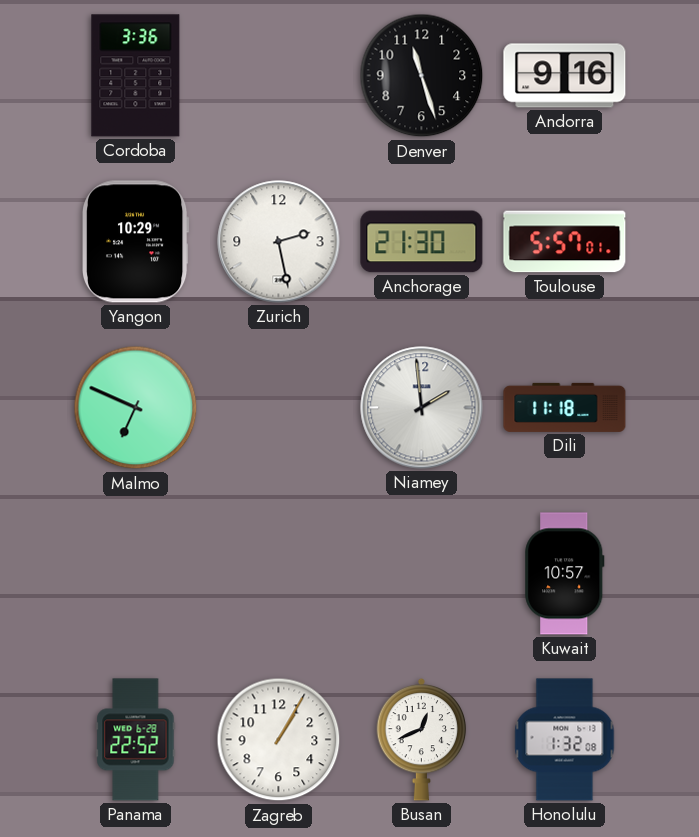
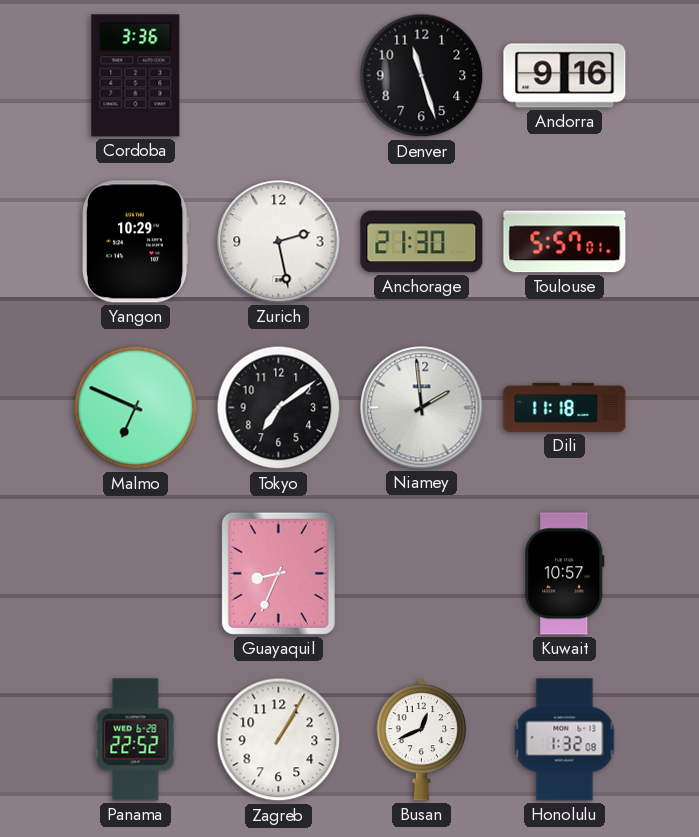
Tokyo: none -> 7:09 (279, 408)
Guayaquil: none -> 8:34 (278, 573)
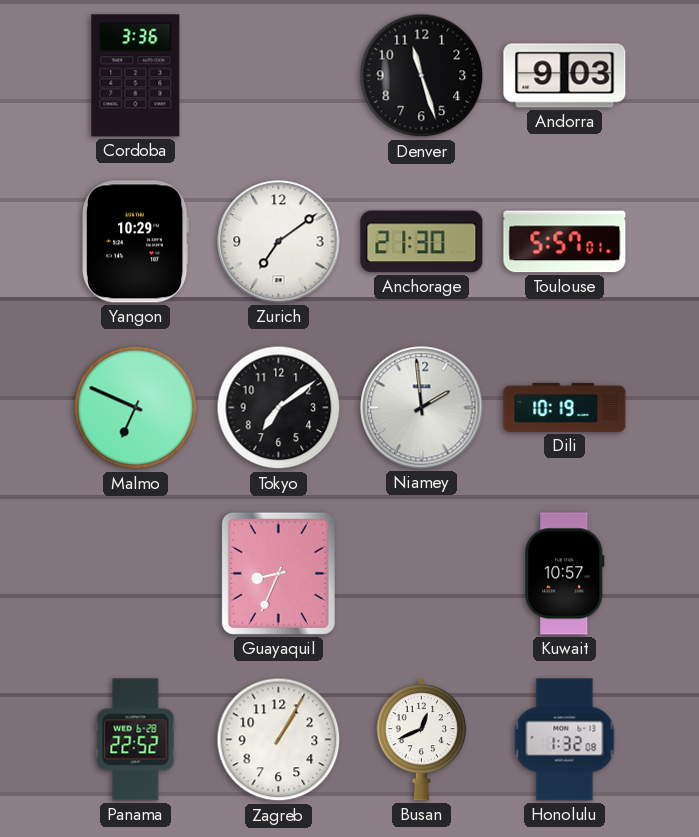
Andorra: 9:16 -> 9:03 (565, 76)
Zurich: 2:28 -> 7:09 (279, 242)
Dili: 11:18 -> 10:19 (565, 407)
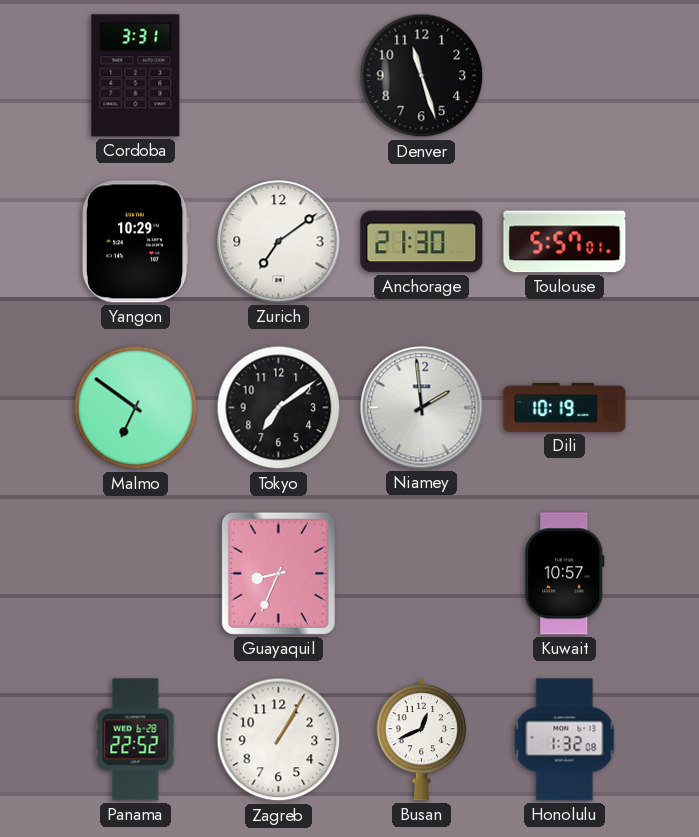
Cordoba: 3:36 -> 3:31 (136, 76)
Andorra: 9:03 -> none (565, 76)
Malmo: 6:49 -> 6:51 (136, 408)
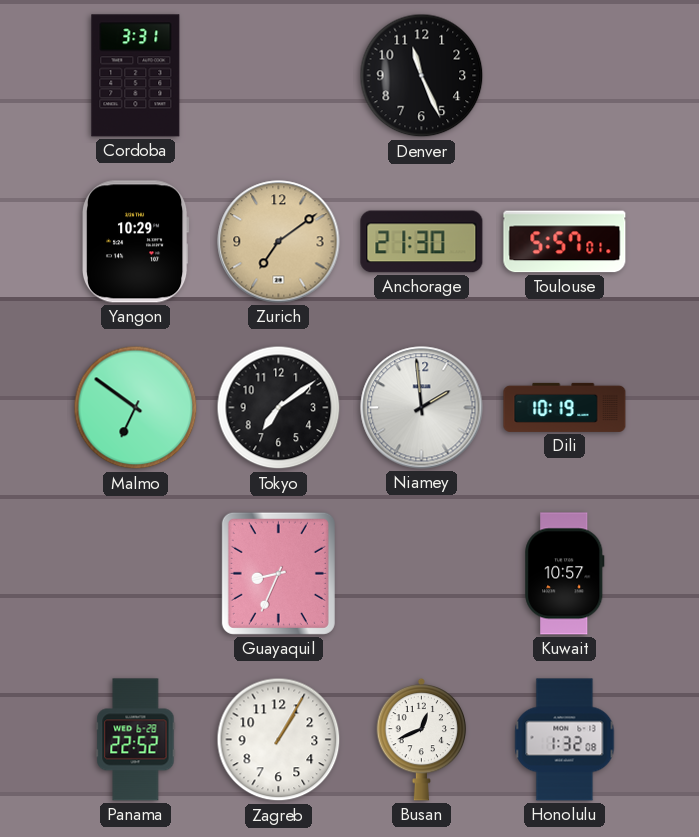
Denver: 11:27 -> 11:26 (422, 76)
Zurich dial: white -> champagne (279, 242)
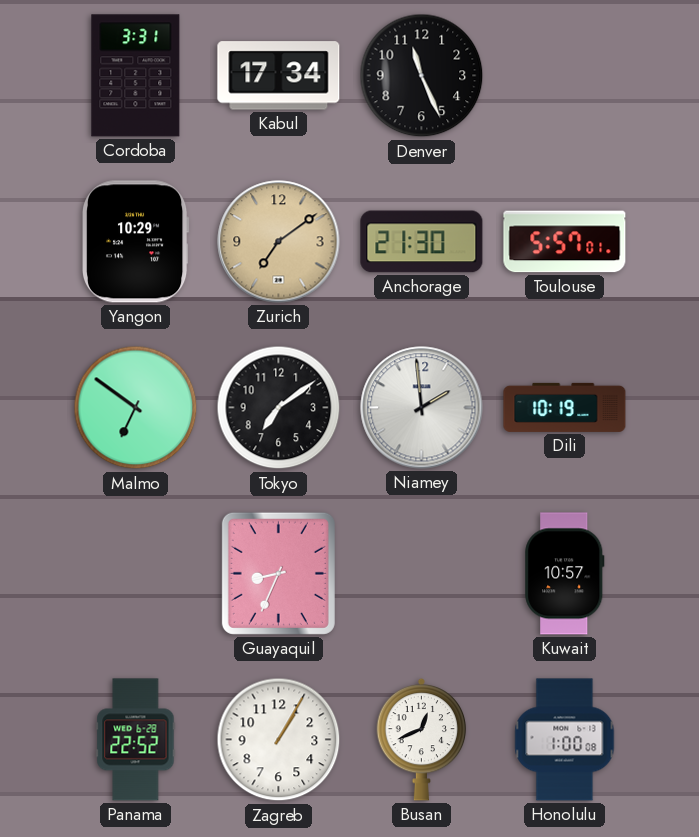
Kabul: none -> 17:34 (279, 76)
Honolulu: 1:32 -> 1:00 (565, 740)
